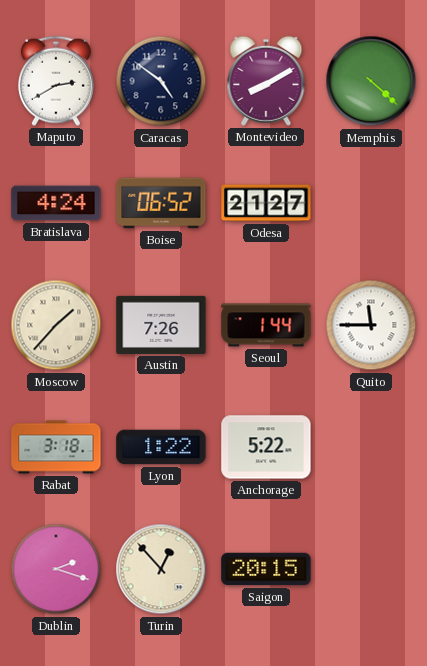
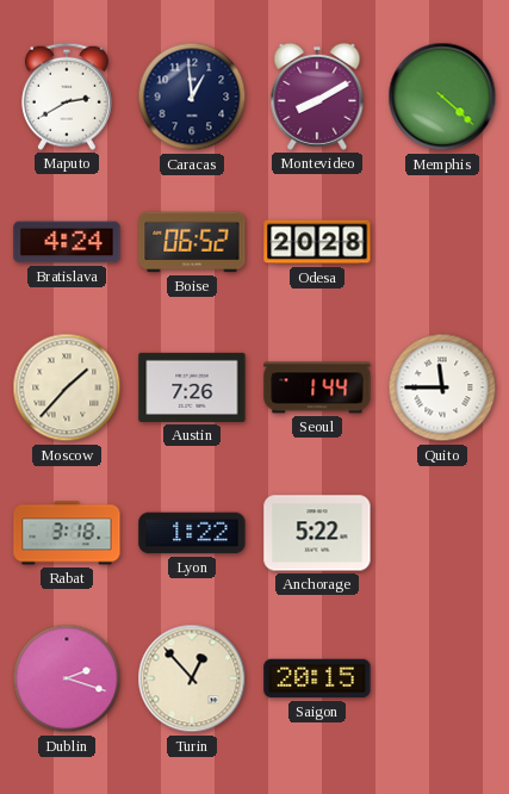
Caracas: 4:51 -> 12:59 (192, 97)
Odesa: 21:27 -> 20:28 (317, 242)
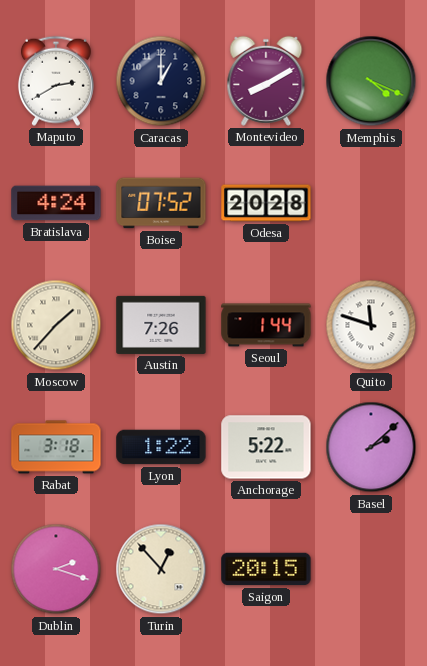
Caracas: 12:59 -> 1:00 (161, 81)
Memphis: 4:22 -> 4:19 (371, 81)
Boise: 06:52 -> 07:52 (161, 203)
Quito: 11:45 -> 11:48 (371, 325)
Basel: none -> 2:08 (371, 447)
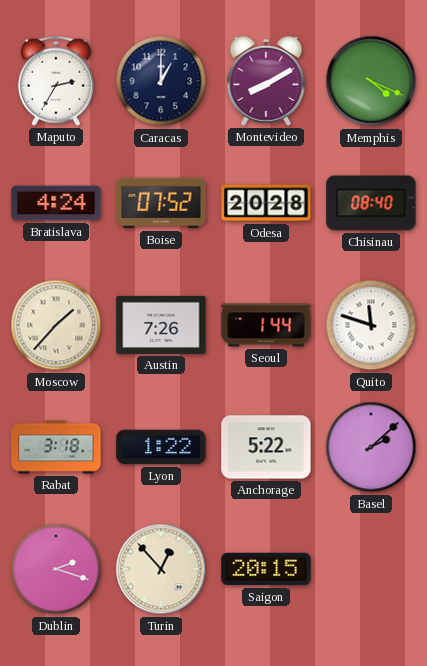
Maputo: 2:40 -> 2:35 (56, 81)
Chisinau: none -> 08:40 (371, 203)
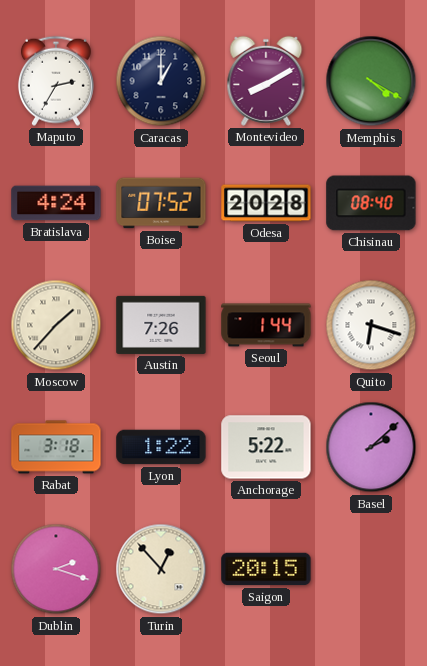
Memphis: 4:19 -> 4:20 (371, 81)
Quito: 11:48 -> 6:18 (371, 325)
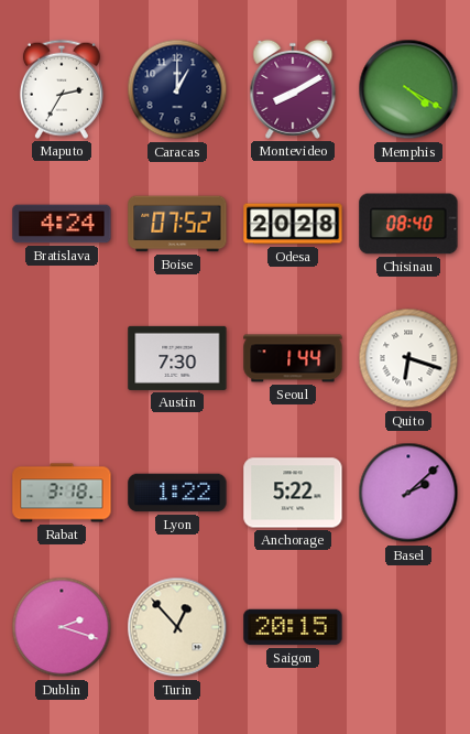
Moscow: 1:37 -> none (56, 325)
Austin: 7:26 -> 7:30 (177, 358)
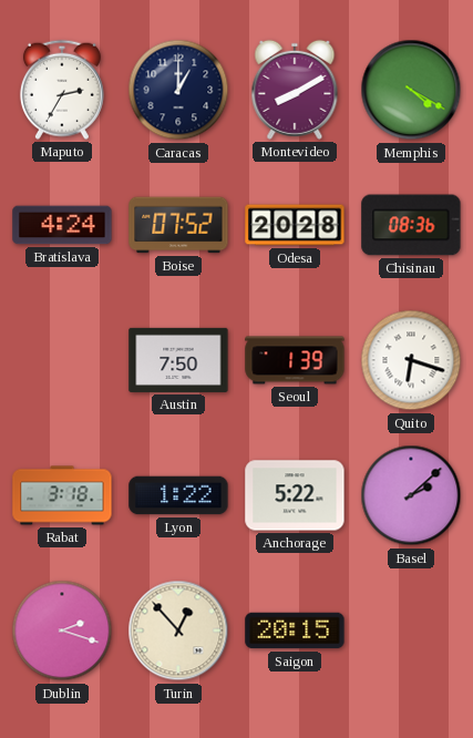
Chisinau: 08:40 -> 08:36 (411, 225)
Austin: 7:30 -> 7:50 (178, 360)
Seoul: 1:44 -> 1:39 (295, 360)
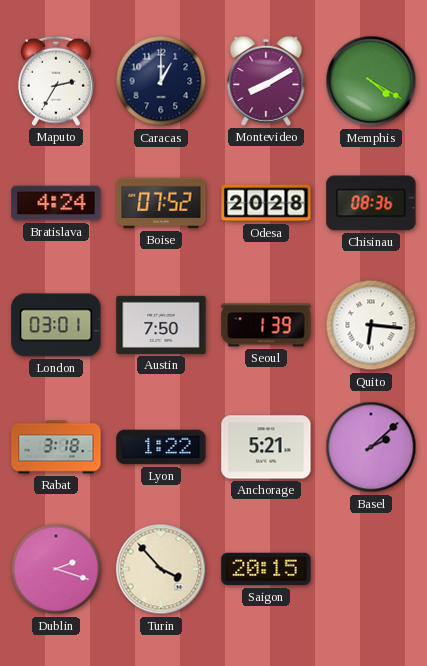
London: none -> 03:01 (56, 325)
Quito: 6:18 -> 6:16 (371, 325)
Anchorage: 5:22 -> 5:21 (266, 447)
Turin: 12:53 -> 3:53 (161, 569)
